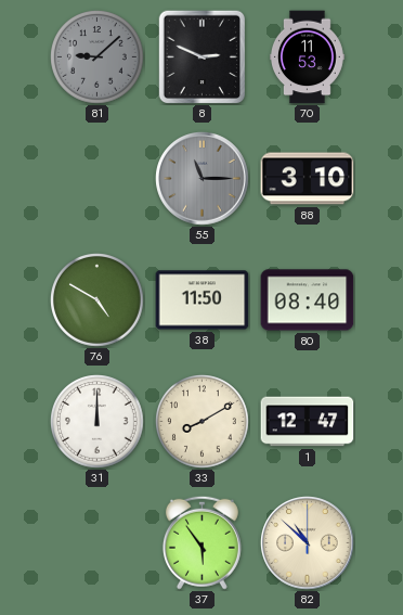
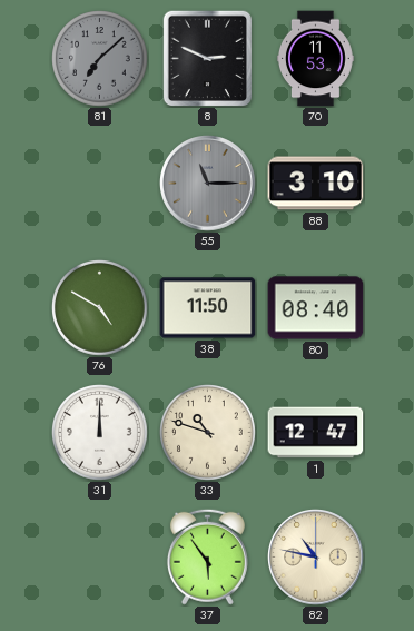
81: 9:08 -> 7:08 (100, 59)
33: 8:10 -> 10:48 (208, 433)
82: 10:52 -> 10:47 (316, 558)
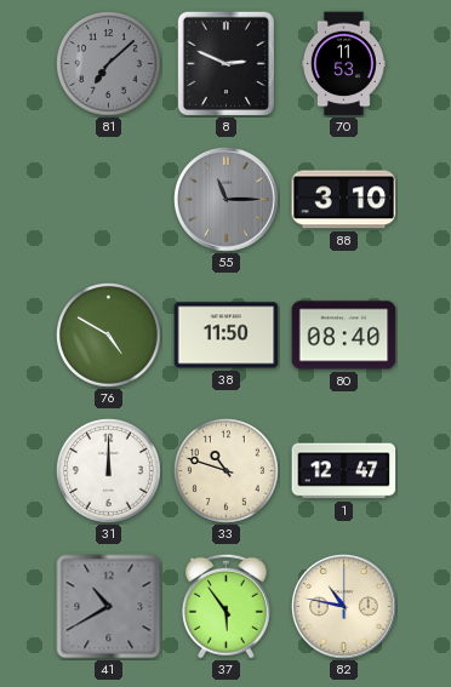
41: none -> 10:40 (109, 607)
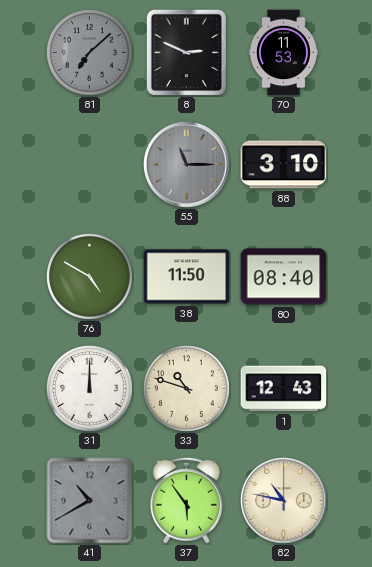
1: 12:47 -> 12:43 (284, 389)
